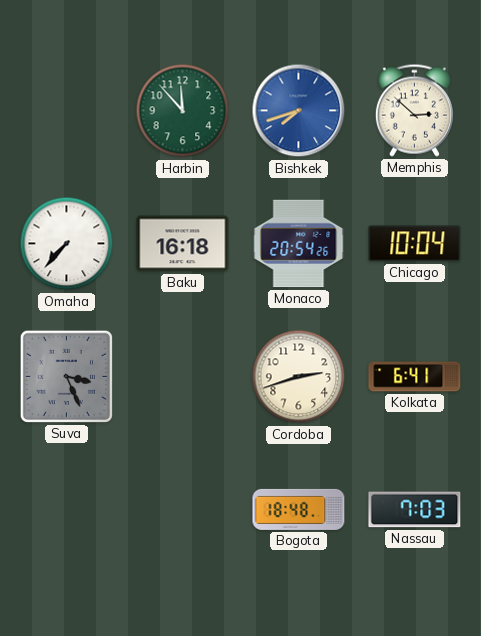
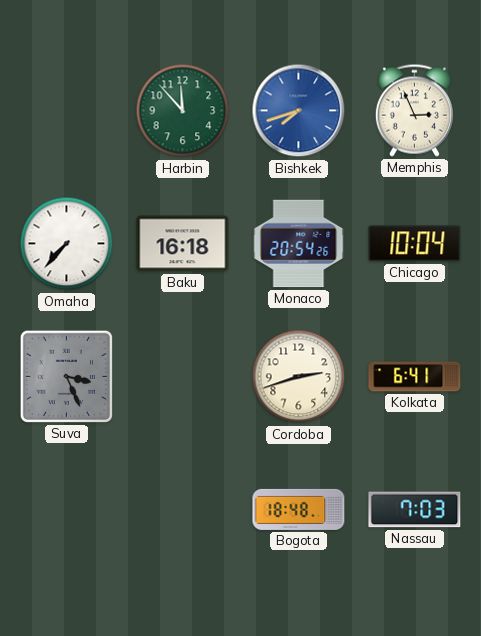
Memphis: 2:52 -> 2:56 (414, 110)
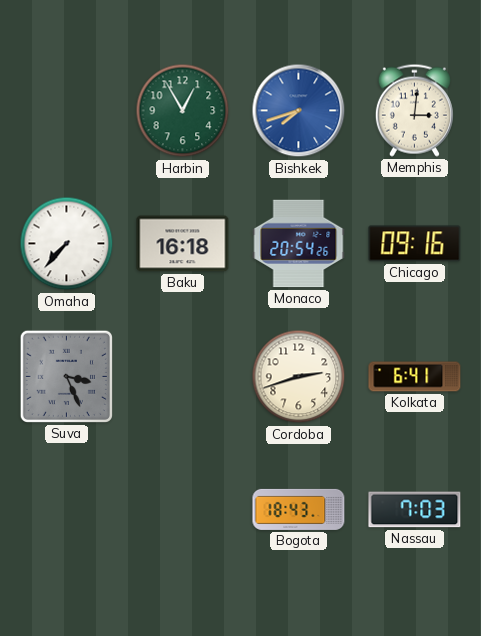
Harbin: 11:53 -> 12:55 (183, 111)
Memphis: 2:56 -> 3:01 (414, 110)
Chicago: 10:04 -> 09:16 (415, 244)
Bogota: 18:48 -> 18:43 (299, 509)
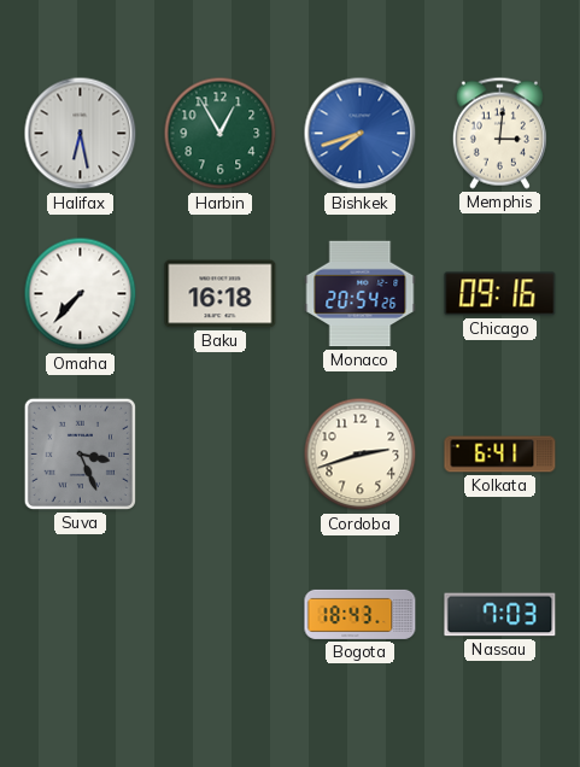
Halifax: none -> 6:28 (81, 134)
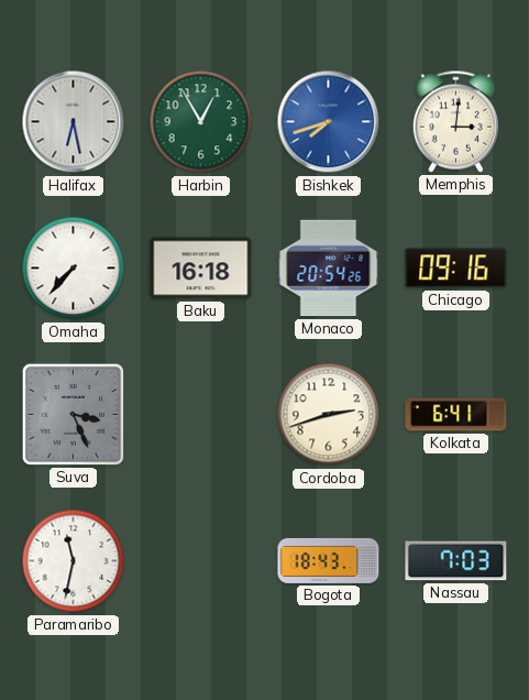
Paramaribo: none -> 11:32 (74, 561)
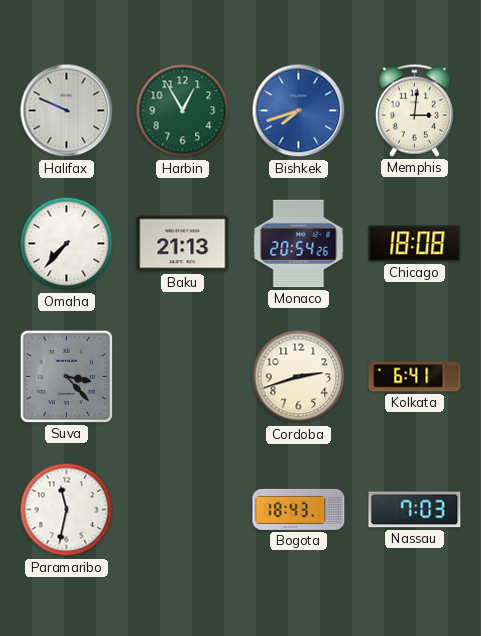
Halifax: 6:28 -> 9:49 (67, 111)
Baku: 16:18 -> 21:13 (183, 244)
Chicago: 09:16 -> 18:08 (415, 244)
Suva: 3:26 -> 3:23 (66, 376)
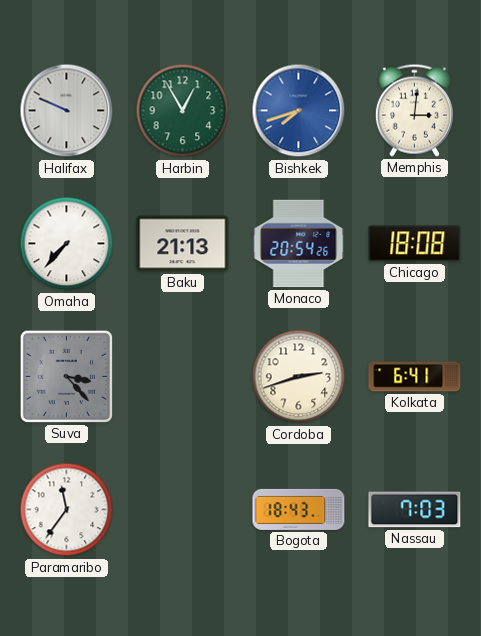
Paramaribo: 11:32 -> 11:36 (67, 510)
